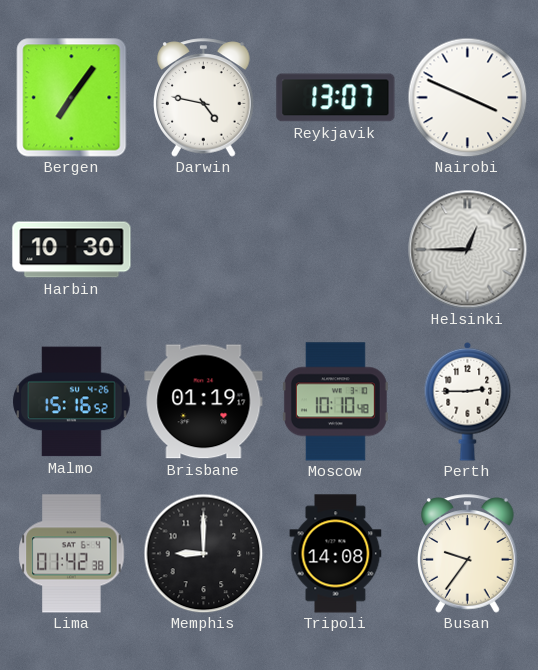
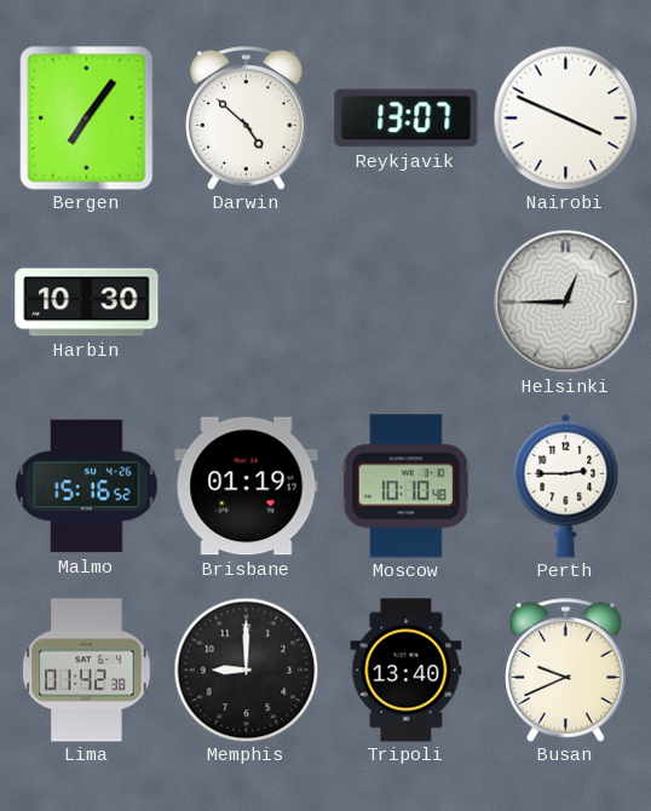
Darwin: 4:47 -> 4:52 (247, 119)
Tripoli: 14:08 -> 13:40 (407, 671)
Busan: 9:36 -> 9:41 (566, 671)
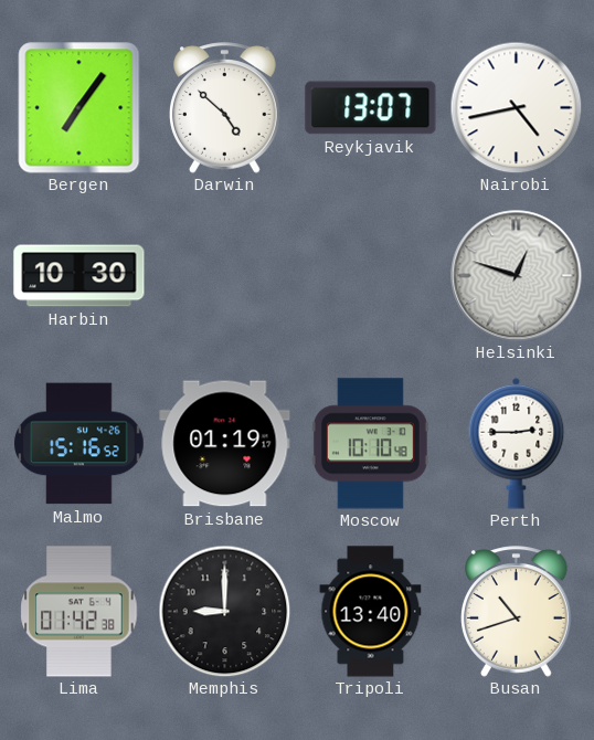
Nairobi: 3:49 -> 4:43 (516, 107)
Helsinki: 12:45 -> 12:48 (517, 276)
Busan: 9:41 -> 10:42 (517, 612)
